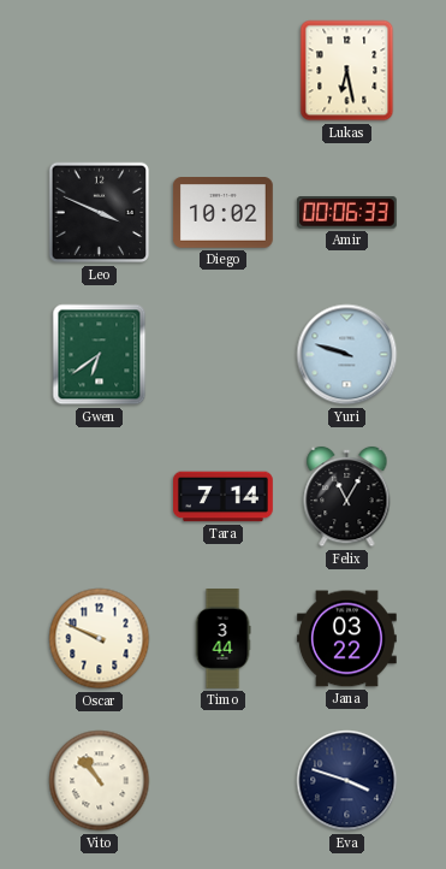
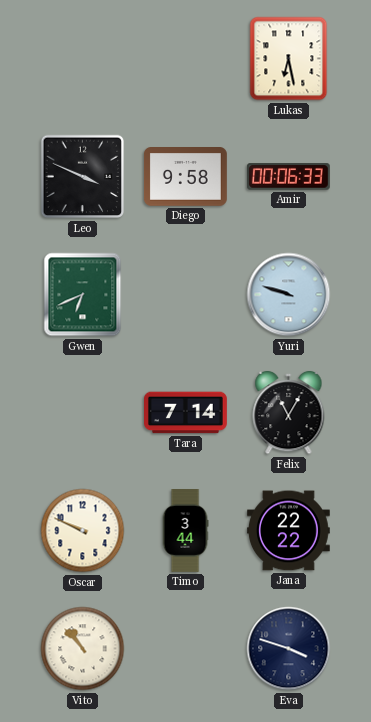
Diego: 10:02 -> 9:58 (185, 177)
Gwen: 6:39 -> 6:41 (83, 295)
Jana: 03:22 -> 22:22 (288, 531)
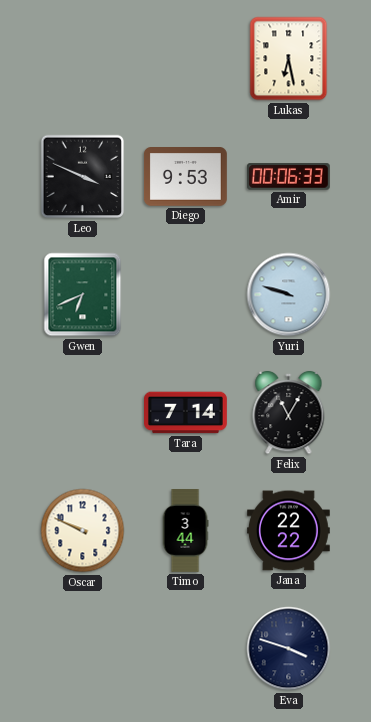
Diego: 9:58 -> 9:53 (185, 177)
Vito: 10:53 -> none (83, 649)
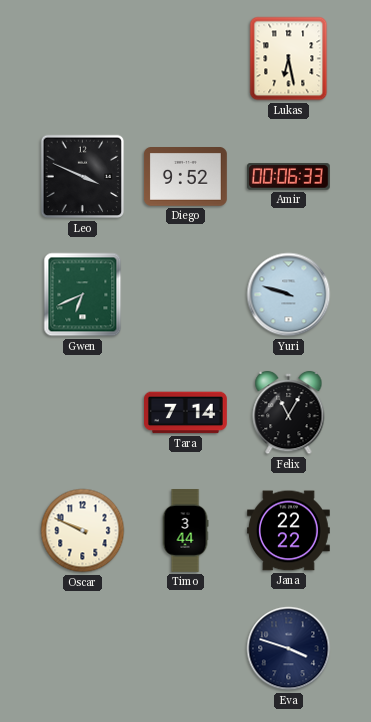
Diego: 9:53 -> 9:52 (185, 177)
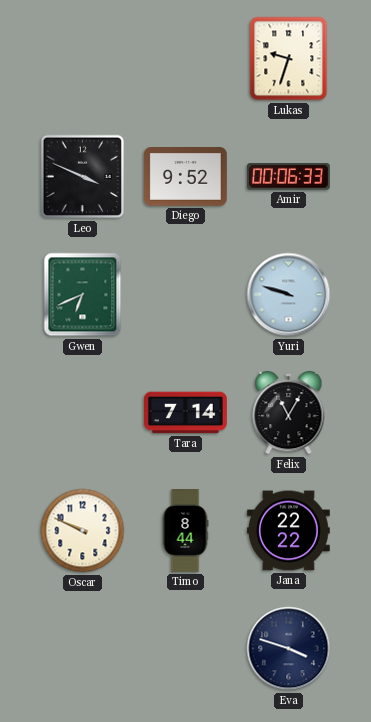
Lukas: 6:28 -> 9:33 (289, 59)
Timo: 3:44 -> 8:44 (185, 531)
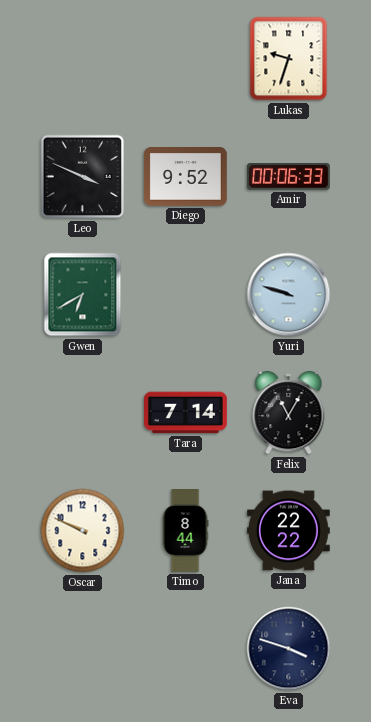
Gwen: 6:41 -> 6:40 (83, 295)
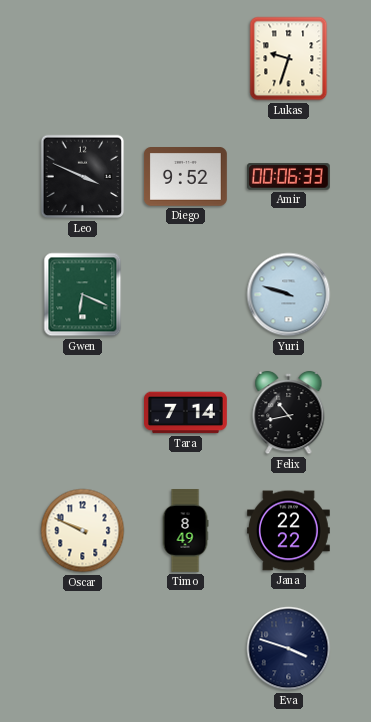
Gwen: 6:40 -> 6:19 (83, 295)
Felix: 11:05 -> 10:43 (289, 413)
Timo: 8:44 -> 8:49 (185, 531)
